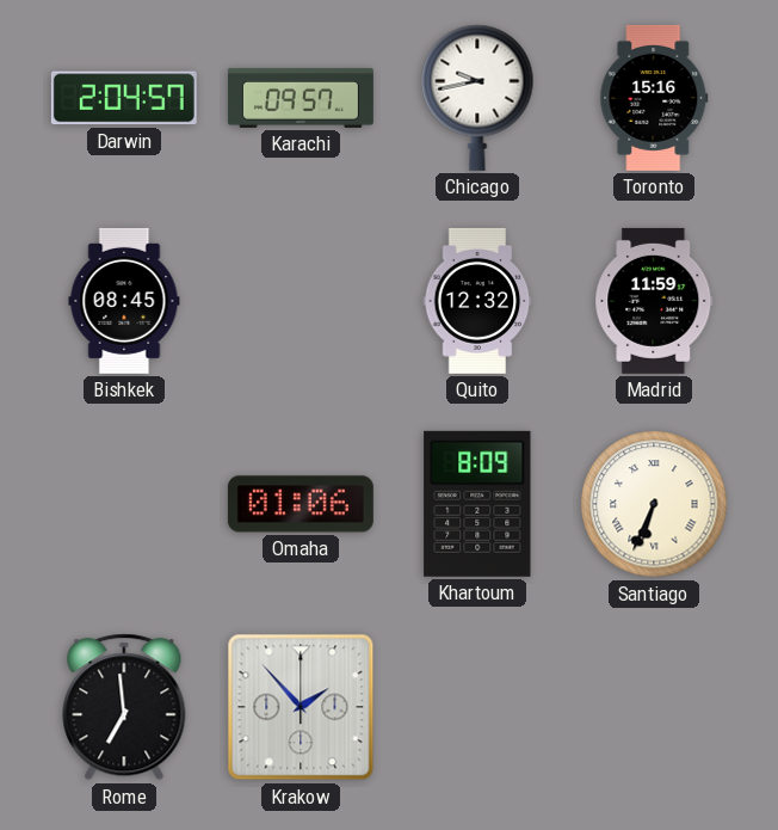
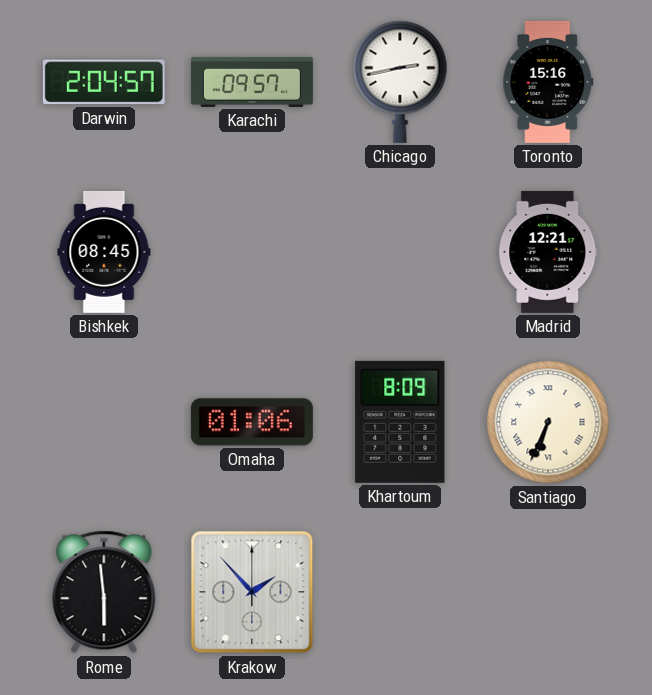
Chicago: 9:43 -> 2:43 (400, 82)
Quito: 12:32 -> none (477, 301)
Madrid: 11:59 -> 12:21 (548, 252)
Rome: 6:59 -> 5:59 (104, 592)
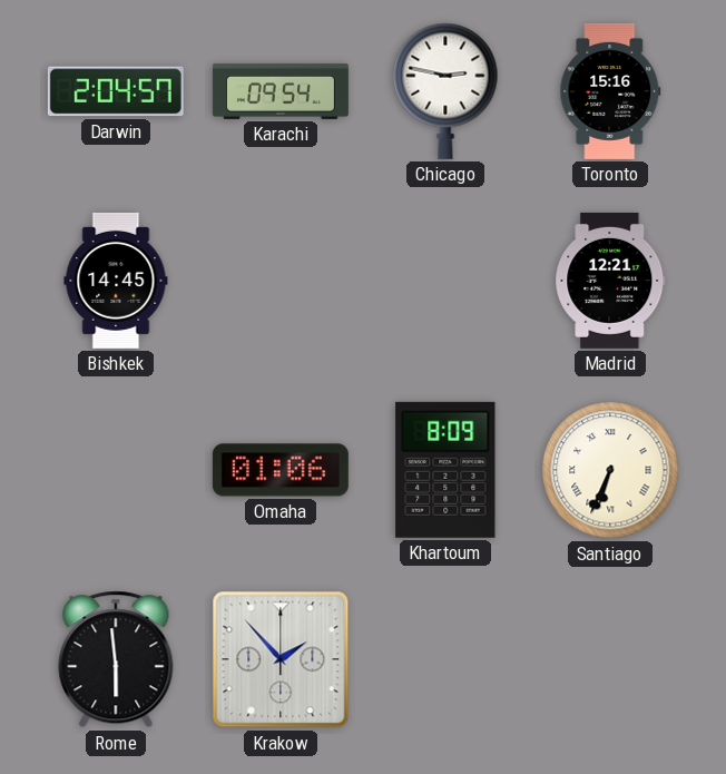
Karachi: 09:57 -> 09:54 (281, 91)
Chicago: 2:43 -> 2:47 (445, 91)
Bishkek: 08:45 -> 14:45 (116, 281)
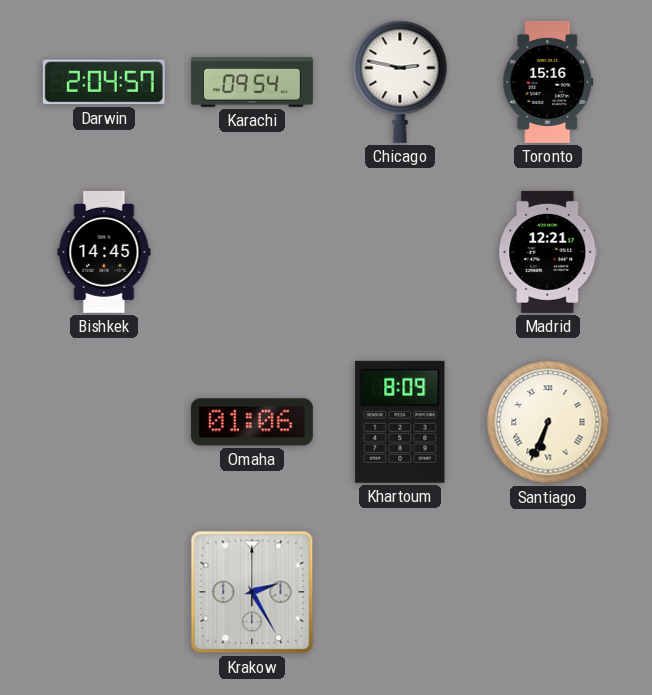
Rome: 5:59 -> none (116, 659)
Krakow: 1:53 -> 2:25 (252, 592)
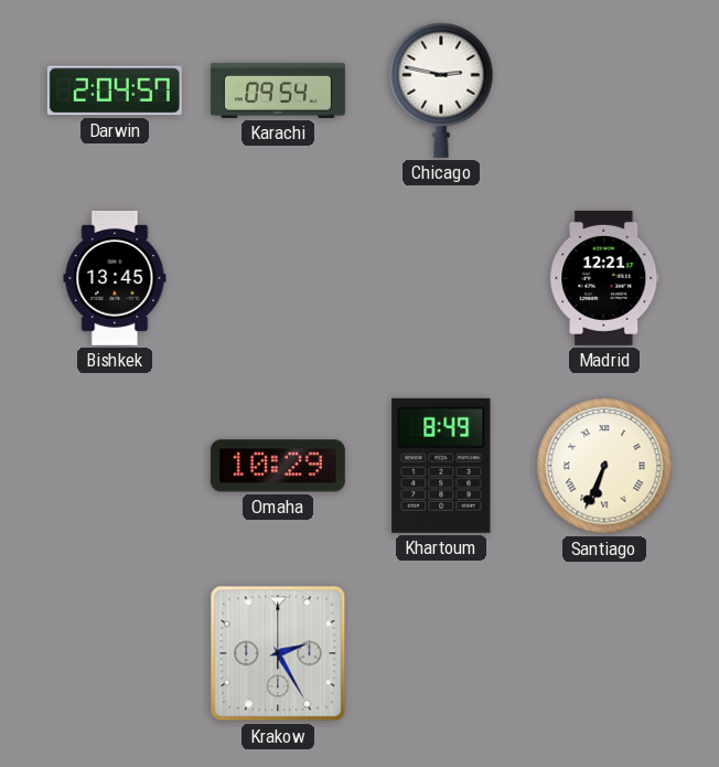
Toronto: 15:16 -> none (548, 82)
Bishkek: 14:45 -> 13:45 (115, 278)
Omaha: 01:06 -> 10:29 (278, 466)
Khartoum: 8:09 -> 8:49 (441, 466)
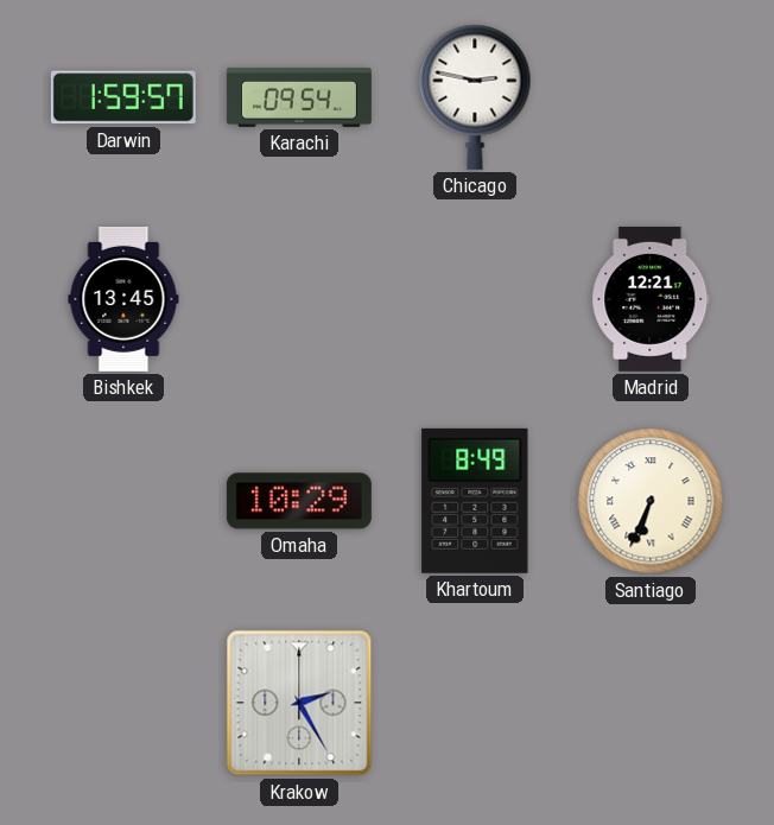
Darwin: 2:04 -> 1:59 (123, 97)
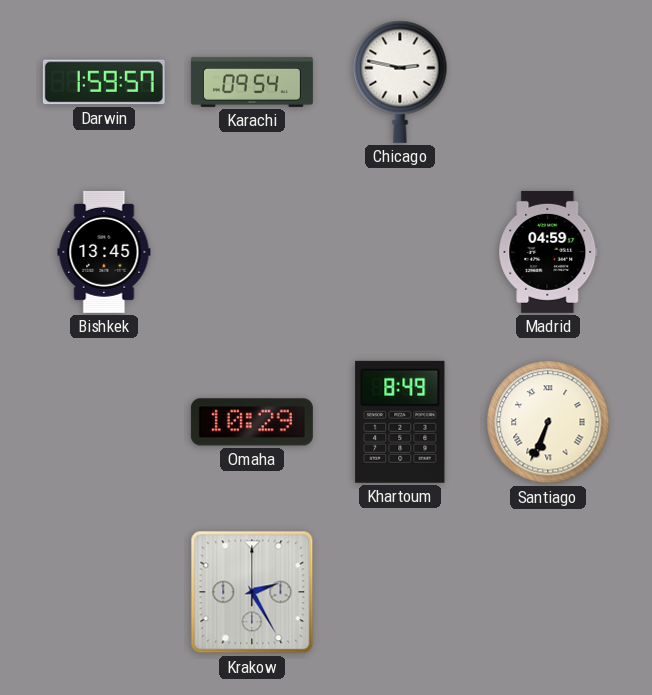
Madrid: 12:21 -> 04:59 (548, 252)
